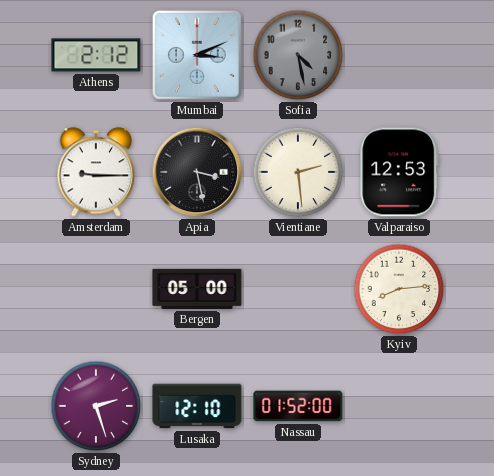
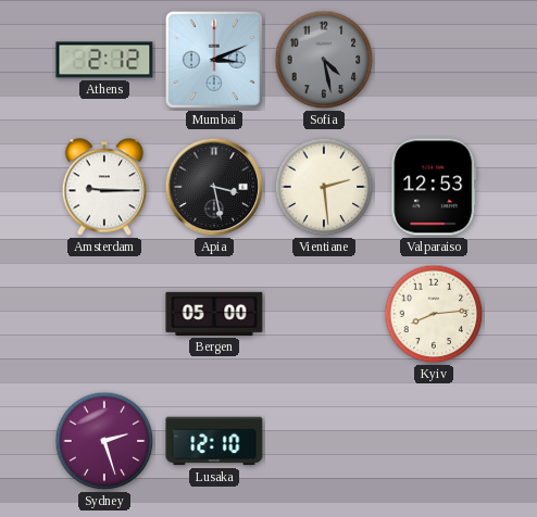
Nassau: 01:52 -> none (298, 406)
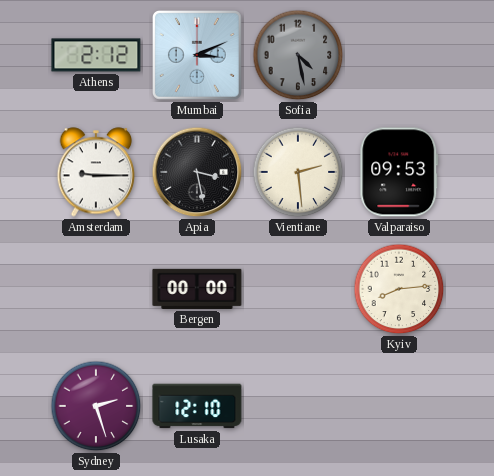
Valparaiso: 12:53 -> 09:53 (399, 172)
Bergen: 05:00 -> 00:00 (197, 289)
